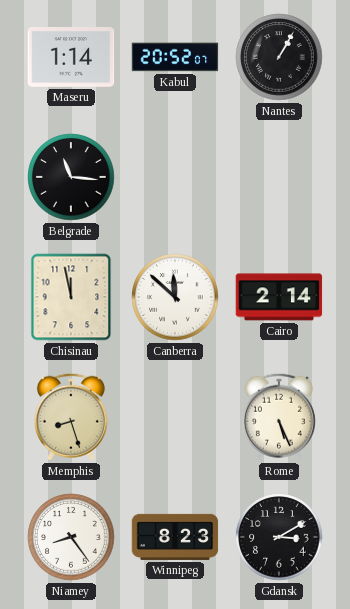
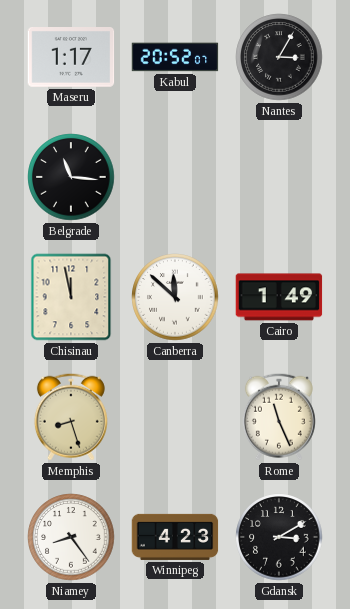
Maseru: 1:14 -> 1:17 (71, 58)
Nantes: 1:05 -> 3:05 (279, 57)
Cairo: 2:14 -> 1:49 (279, 297)
Rome: 5:26 -> 11:26 (279, 417)
Winnipeg: 8:23 -> 4:23 (175, 537)
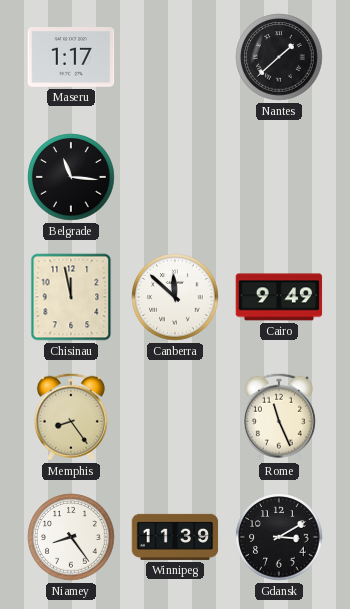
Kabul: 20:52 -> none (175, 57)
Nantes: 3:05 -> 1:38 (279, 57)
Cairo: 1:49 -> 9:49 (279, 297)
Memphis: 8:27 -> 8:24 (71, 417)
Winnipeg: 4:23 -> 11:39 (175, 537)
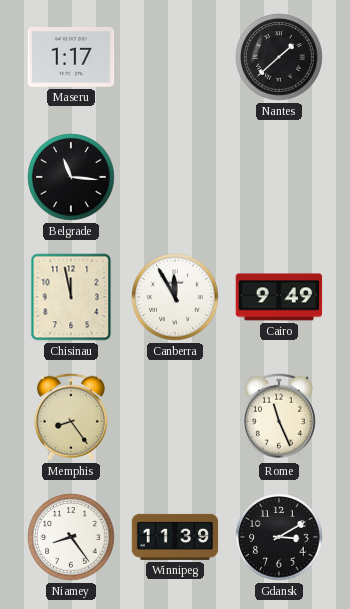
Canberra: 11:52 -> 11:55 (175, 297)
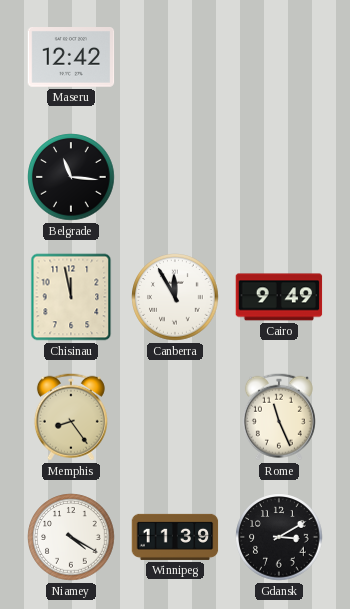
Maseru: 1:17 -> 12:42 (71, 58)
Nantes: 1:38 -> none (279, 57)
Niamey: 8:24 -> 4:20 (71, 537)
